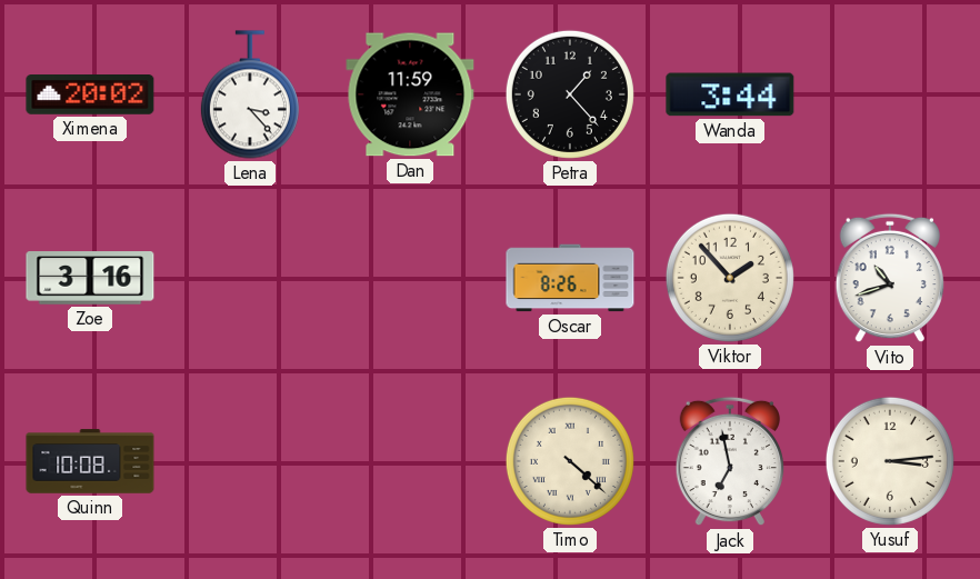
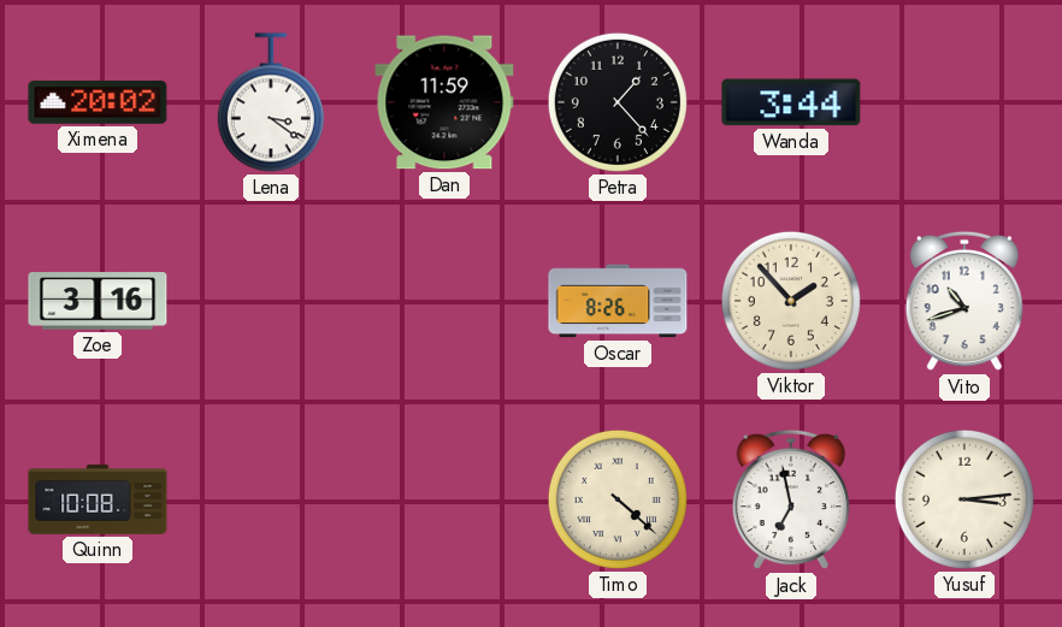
Lena: 3:23 -> 3:21 (271, 102)
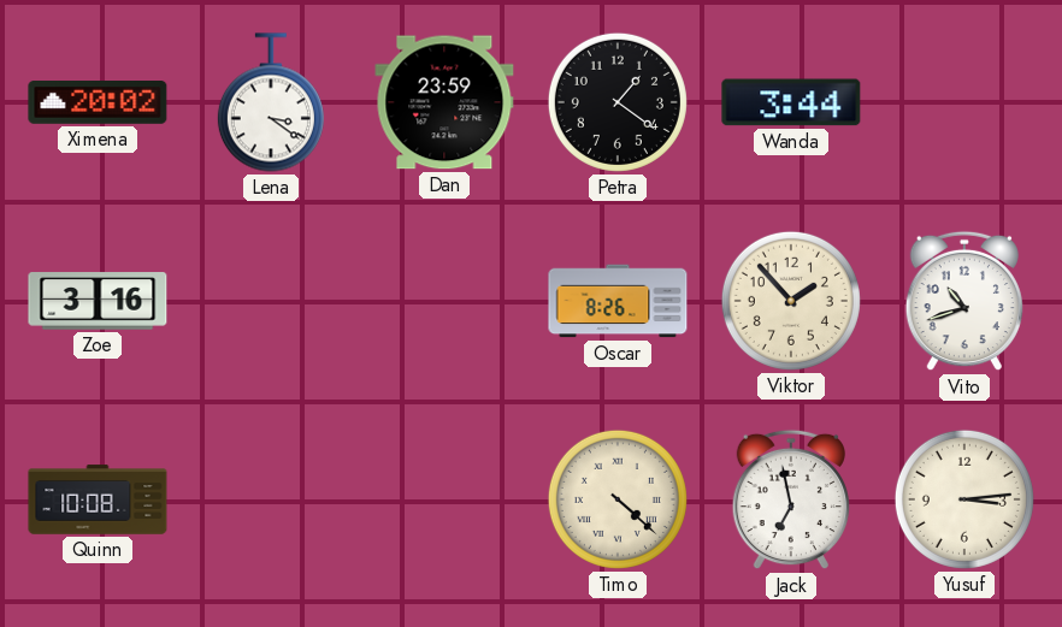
Dan: 11:59 -> 23:59 (444, 102)
Petra: 1:23 -> 1:21 (618, 102)
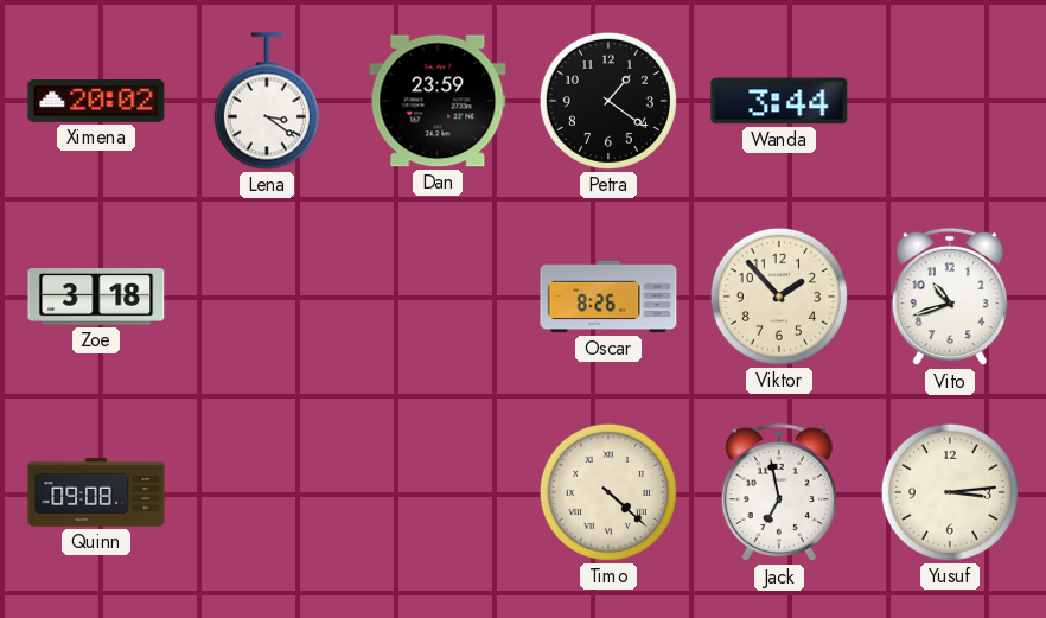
Zoe: 3:16 -> 3:18 (96, 297)
Quinn: 10:08 -> 09:08 (96, 492)
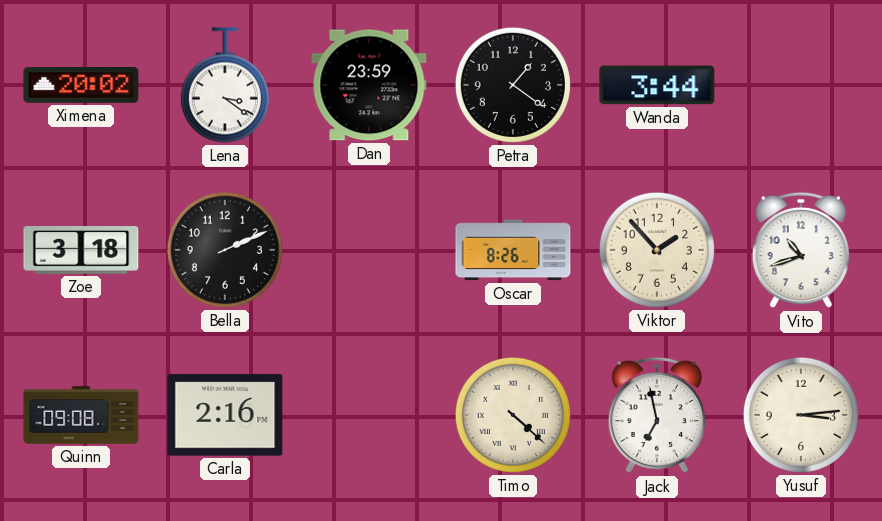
Bella: none -> 2:11 (225, 250)
Carla: none -> 2:16 (225, 415)
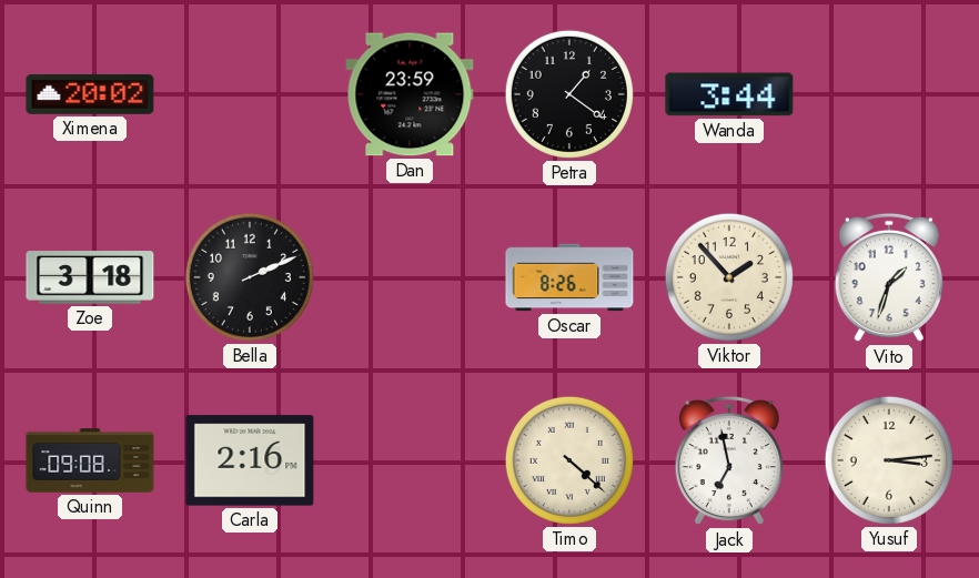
Lena: 3:21 -> none (225, 85)
Vito: 10:42 -> 1:33 (888, 277)
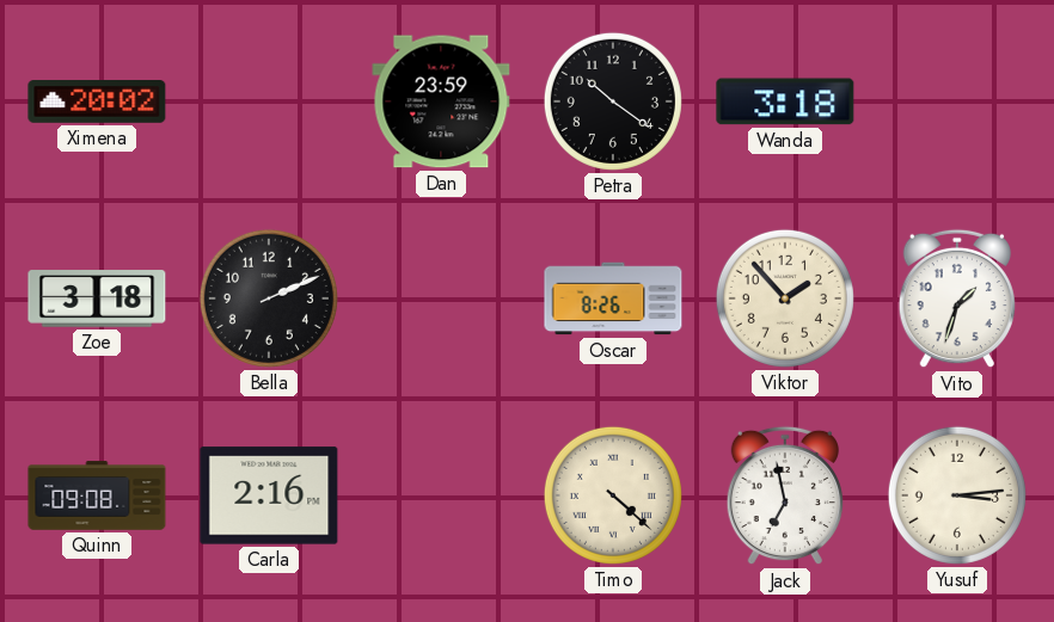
Petra: 1:21 -> 10:21 (613, 101)
Wanda: 3:44 -> 3:18 (785, 101)
